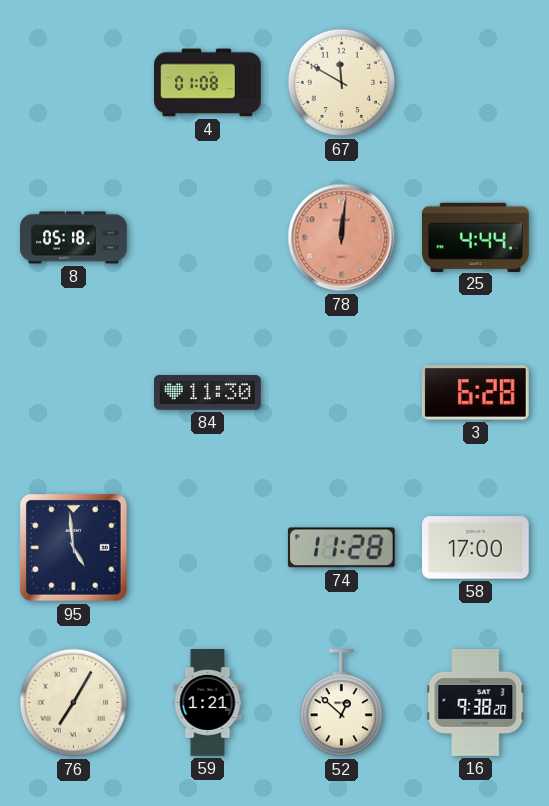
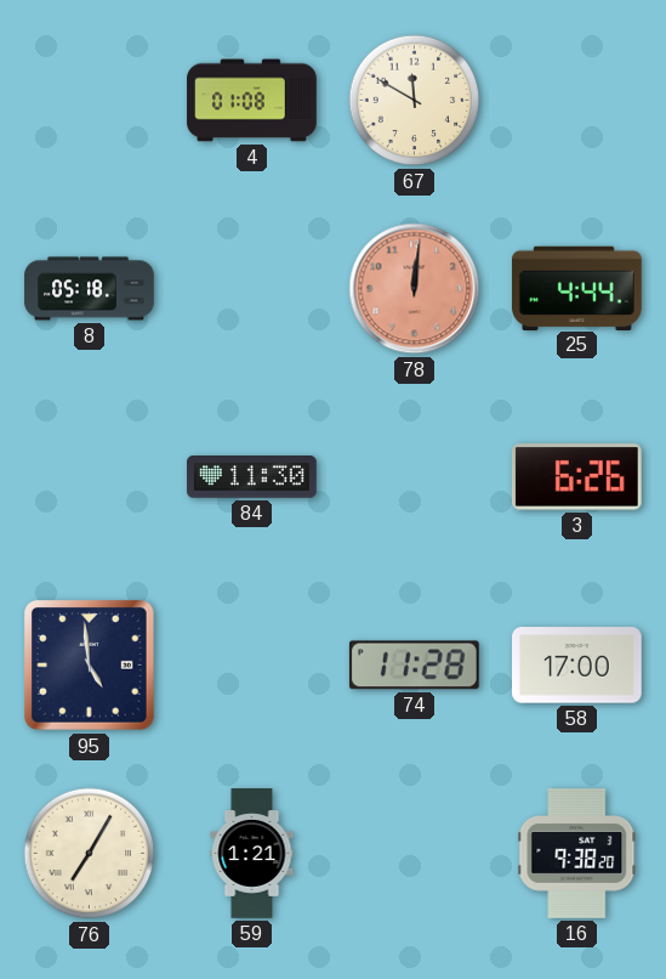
3: 6:28 -> 6:26 (576, 477)
52: 12:52 -> none (342, 704)
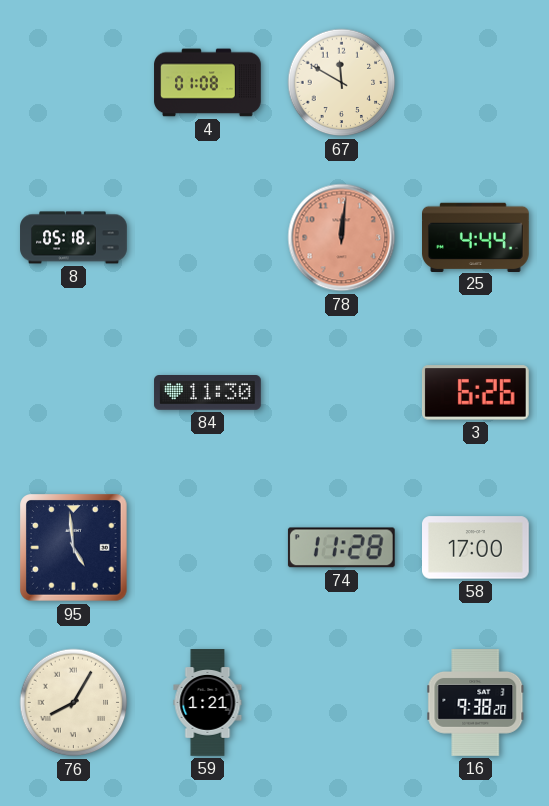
76: 7:05 -> 8:05 (74, 703)
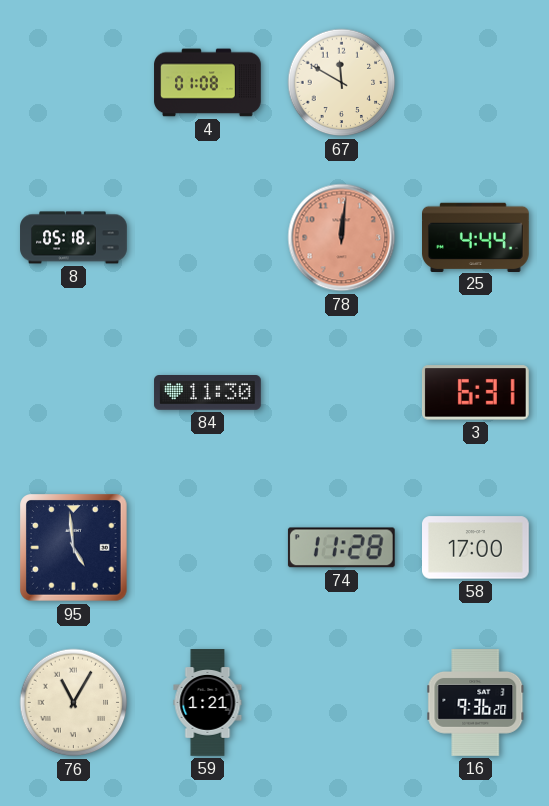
3: 6:26 -> 6:31 (475, 393)
76: 8:05 -> 11:05 (74, 703)
16: 9:38 -> 9:36 (476, 703)
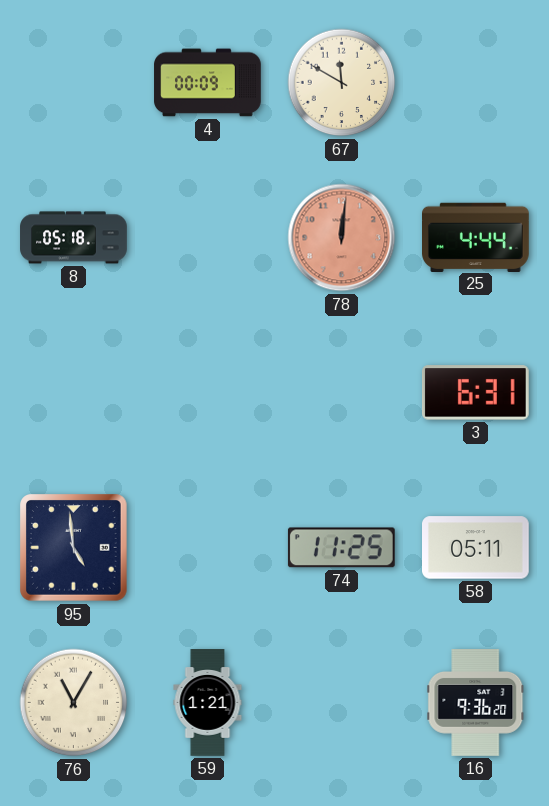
4: 01:08 -> 00:09 (208, 83)
84: 11:30 -> none (208, 393)
74: 11:28 -> 11:25 (341, 548)
58: 17:00 -> 05:11 (476, 548)
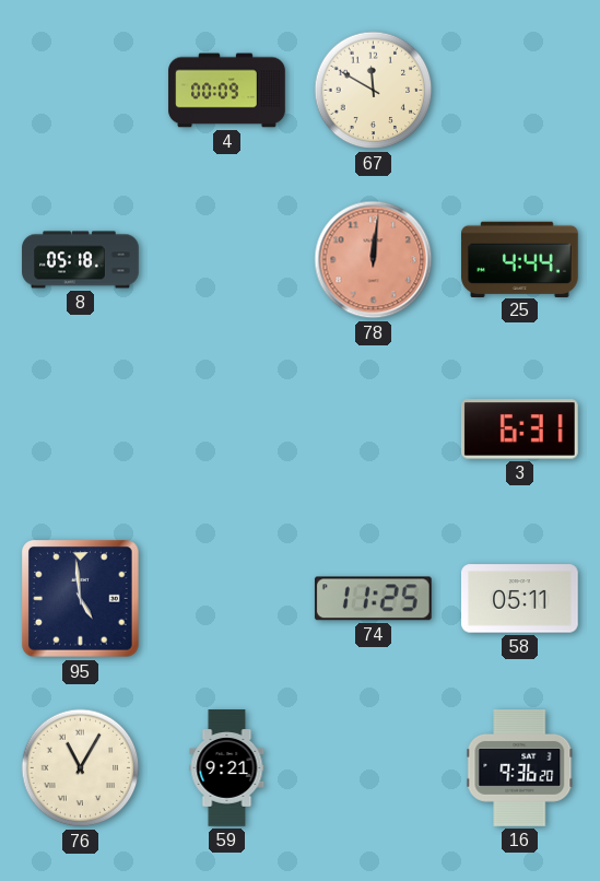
59: 1:21 -> 9:21 (227, 768)
